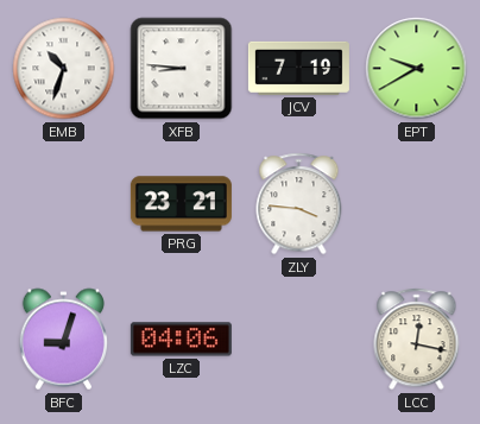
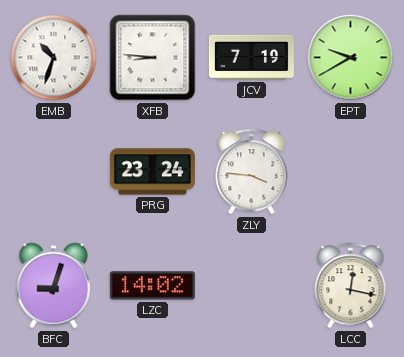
PRG: 23:21 -> 23:24 (152, 172)
LZC: 04:06 -> 14:02 (152, 286)
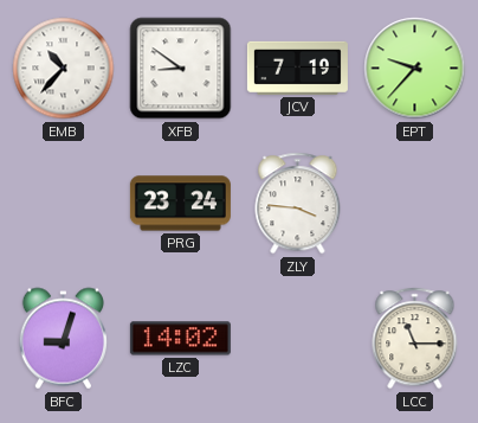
EMB: 10:33 -> 10:37 (64, 69)
XFB: 8:46 -> 8:51 (181, 69)
EPT: 9:40 -> 9:37 (415, 69)
LCC: 12:17 -> 11:15 (415, 339)
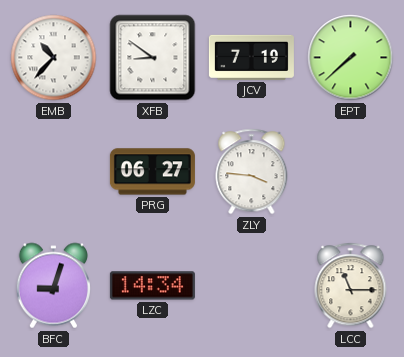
EPT: 9:37 -> 7:38 (351, 58)
PRG: 23:24 -> 06:27 (152, 172)
LZC: 14:02 -> 14:34 (152, 286)
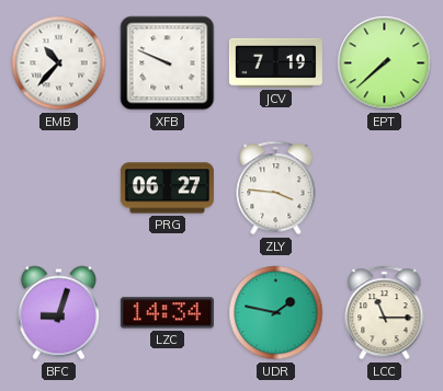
XFB: 8:51 -> 9:49 (168, 64)
UDR: none -> 1:47 (276, 313)
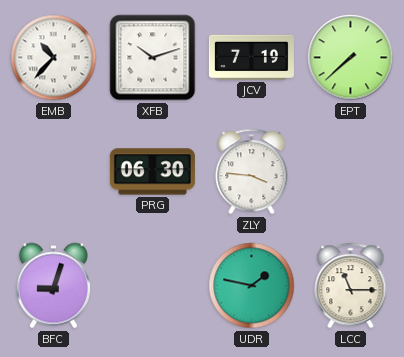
XFB: 9:49 -> 10:12 (153, 58)
PRG: 06:27 -> 06:30 (152, 172)
LZC: 14:34 -> none (167, 313)
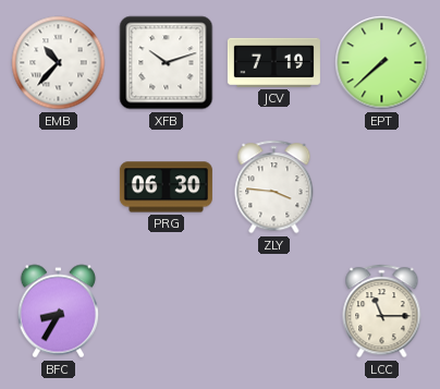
BFC: 9:03 -> 8:35 (58, 312)
UDR: 1:47 -> none (252, 286)
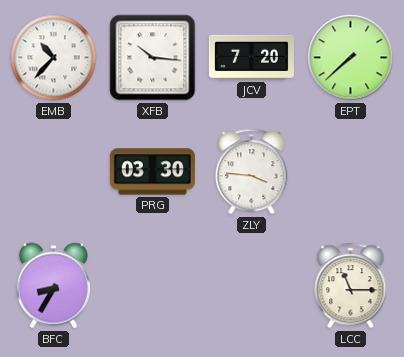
XFB: 10:12 -> 10:16 (153, 58)
JCV: 7:19 -> 7:20 (251, 57)
PRG: 06:30 -> 03:30 (152, 172)
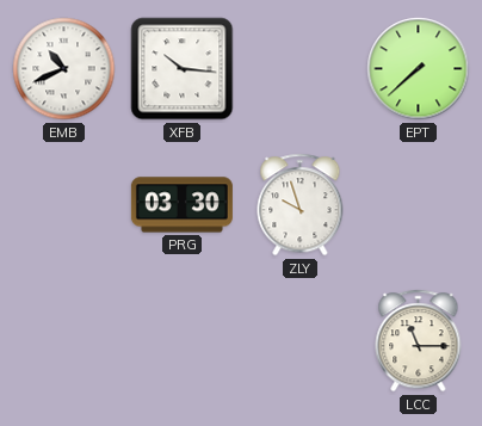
EMB: 10:37 -> 10:41 (64, 69)
JCV: 7:20 -> none (251, 57)
ZLY: 3:46 -> 9:57 (301, 205)
BFC: 8:35 -> none (53, 286)
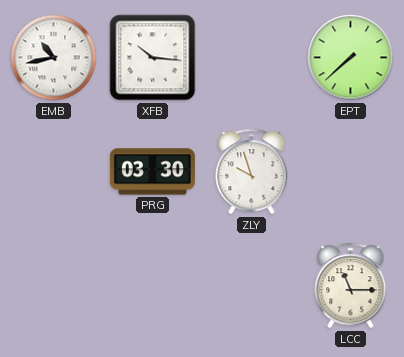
EMB: 10:41 -> 10:43 (54, 58)
